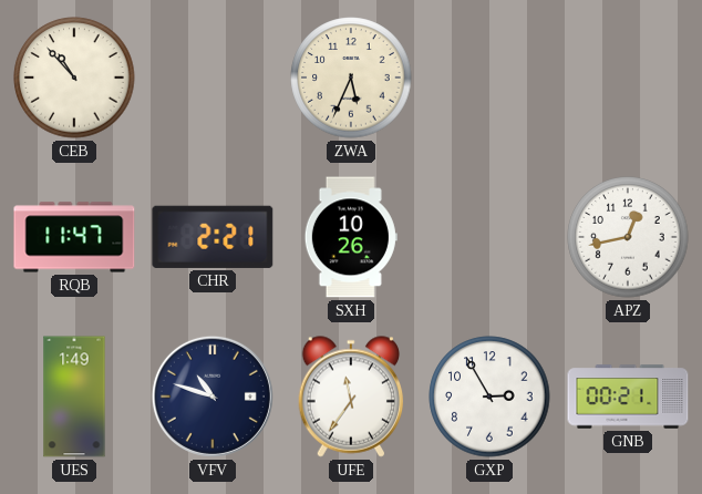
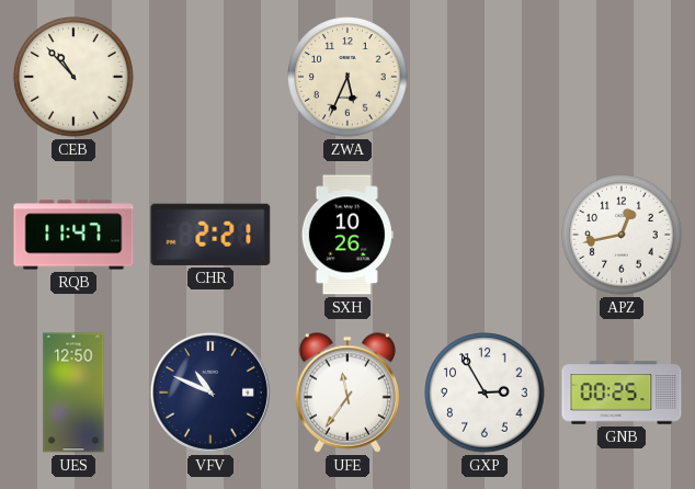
UES: 1:49 -> 12:50 (73, 393)
VFV: 10:48 -> 10:49 (210, 393)
GNB: 00:21 -> 00:25 (622, 393)
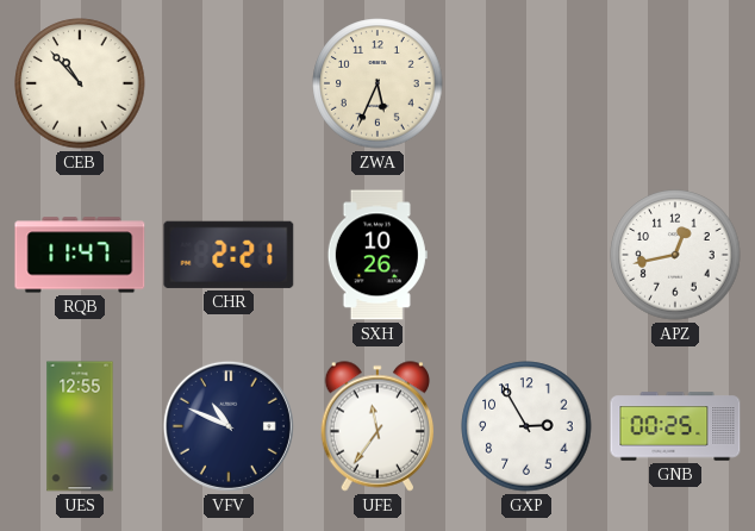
UES: 12:50 -> 12:55 (80, 426)
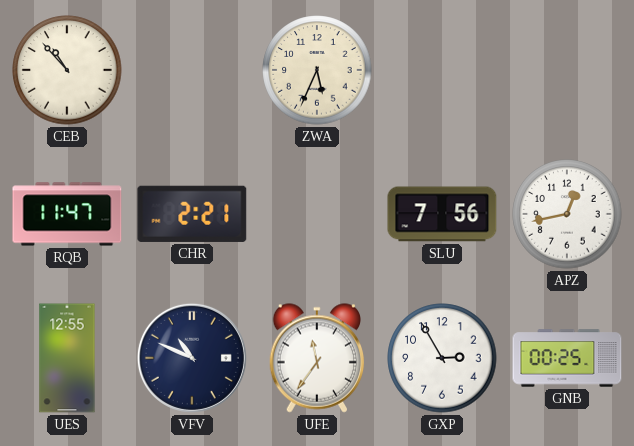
SXH: 10:26 -> none (377, 255)
SLU: none -> 7:56 (442, 214)
